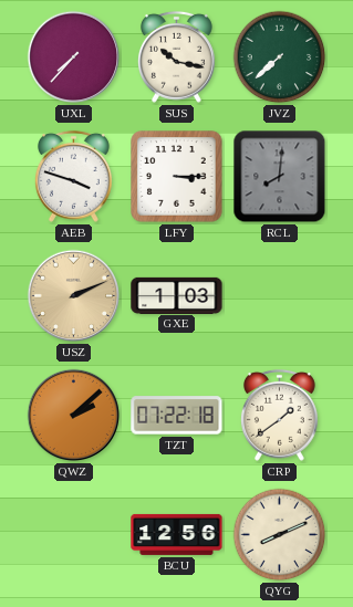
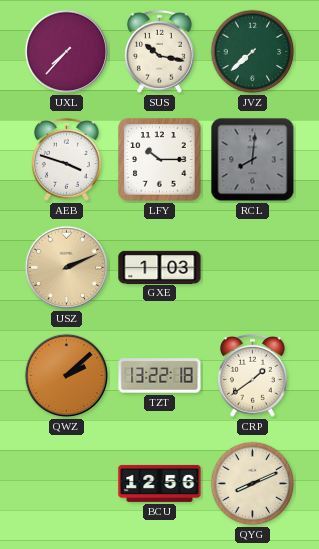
LFY: 3:15 -> 10:15 (160, 160)
TZT: 07:22 -> 13:22 (160, 376)
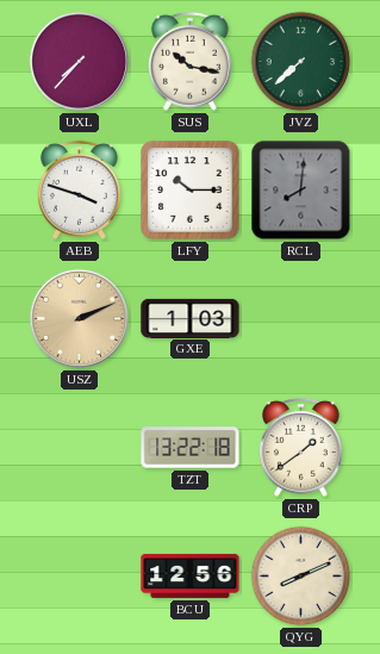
QWZ: 2:08 -> none (67, 376)
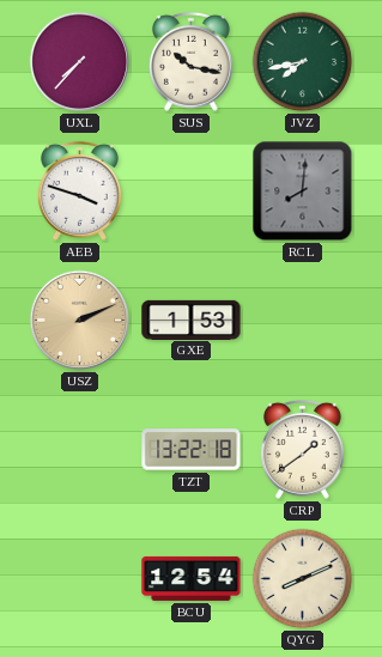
JVZ: 7:38 -> 7:43 (303, 62)
LFY: 10:15 -> none (191, 191)
GXE: 1:03 -> 1:53 (192, 320)
BCU: 12:56 -> 12:54 (192, 578)
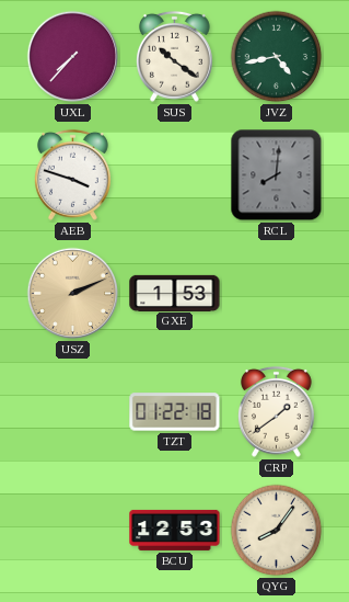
SUS: 10:17 -> 10:21 (174, 56)
JVZ: 7:43 -> 4:43 (277, 57)
TZT: 13:22 -> 01:22 (175, 412)
BCU: 12:54 -> 12:53 (175, 530)
QYG: 8:11 -> 8:06 (277, 531)
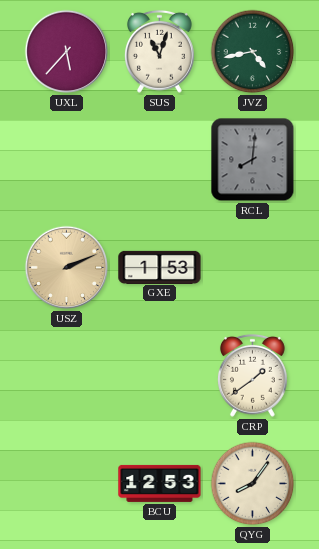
UXL: 7:37 -> 5:37 (67, 52)
SUS: 10:21 -> 11:03 (159, 51)
AEB: 3:48 -> none (72, 174)
TZT: 01:22 -> none (175, 412)
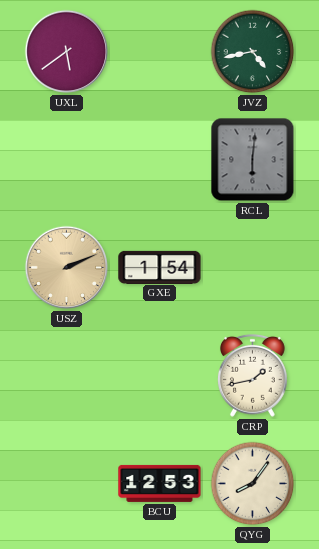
UXL: 5:37 -> 5:39 (67, 52)
SUS: 11:03 -> none (159, 51)
RCL: 8:01 -> 6:01 (253, 160)
GXE: 1:53 -> 1:54 (160, 267)
CRP: 1:39 -> 1:43 (252, 375)
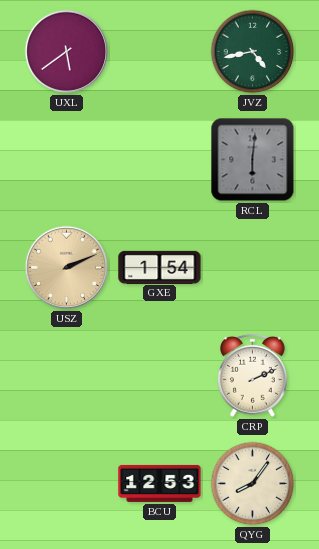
CRP: 1:43 -> 2:11 (252, 375)
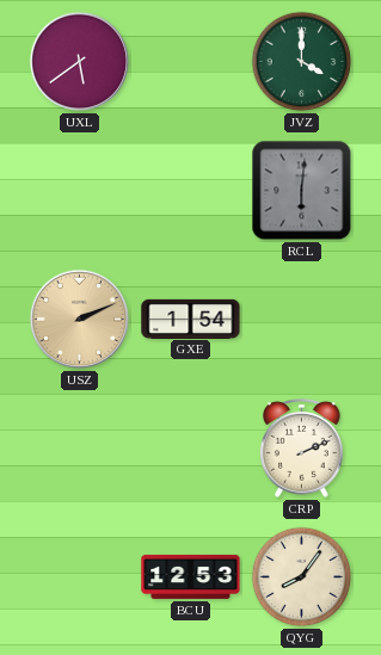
JVZ: 4:43 -> 4:00 (302, 62)
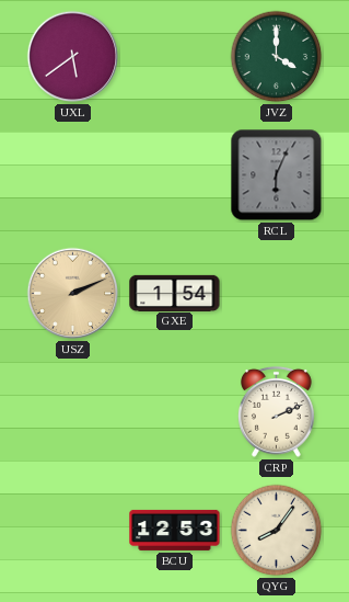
RCL: 6:01 -> 6:04 (277, 175)
